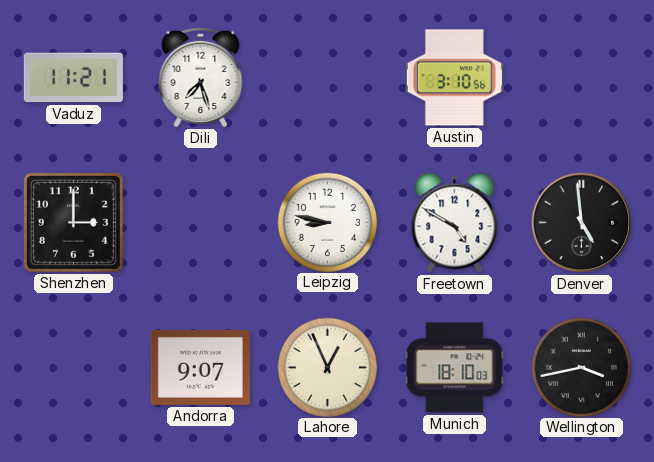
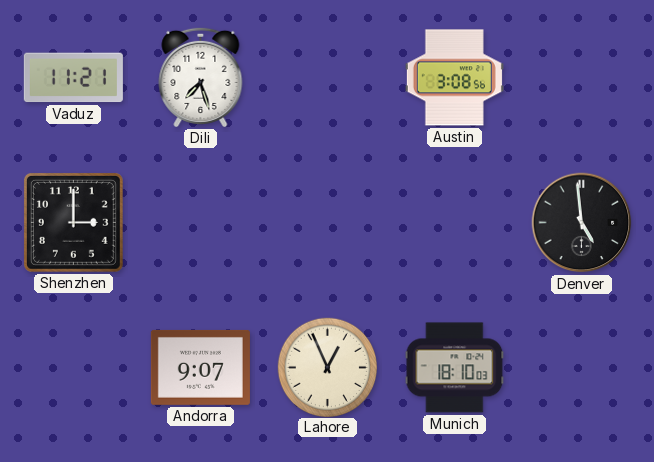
Austin: 3:10 -> 3:08 (454, 78)
Leipzig: 8:47 -> none (327, 222)
Freetown: 4:50 -> none (455, 223)
Wellington: 3:43 -> none (581, 367)
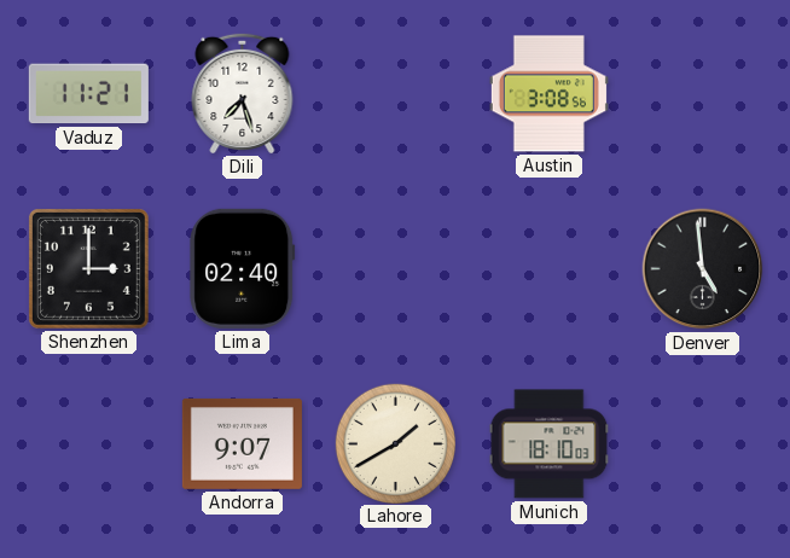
Lima: none -> 02:40 (243, 268)
Lahore: 12:56 -> 1:40 (395, 443)
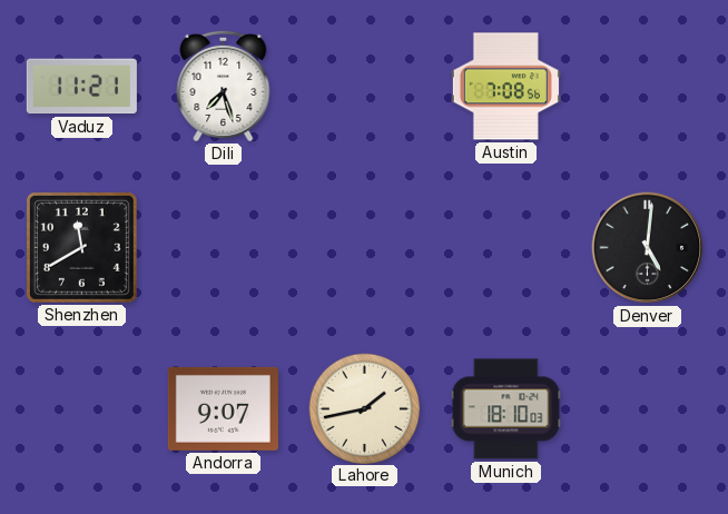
Austin: 3:08 -> 7:08 (505, 87)
Shenzhen: 3:00 -> 11:40 (81, 247)
Lima: 02:40 -> none (243, 268)
Denver: 4:59 -> 5:01 (648, 248)
Lahore: 1:40 -> 1:43 (364, 408)
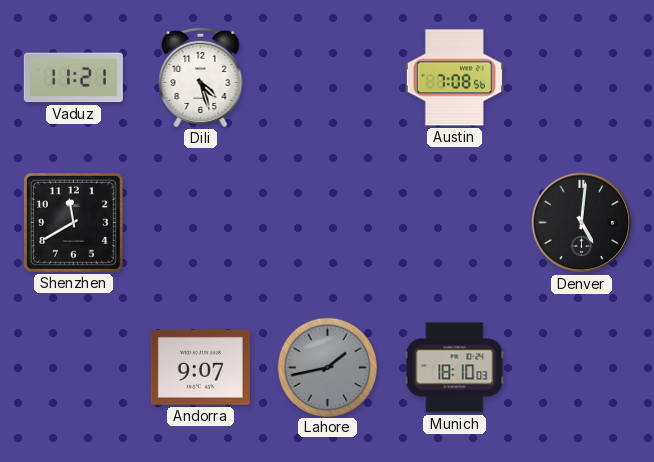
Dili: 7:27 -> 4:27 (201, 77)
Lahore dial: cream -> grey (327, 367)
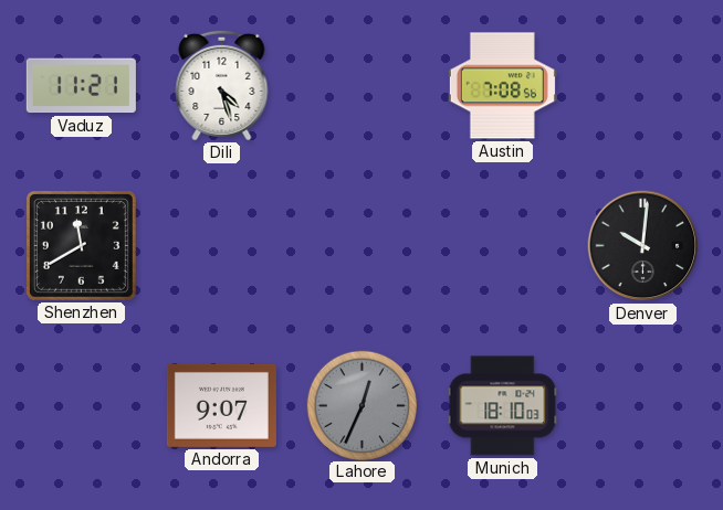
Denver: 5:01 -> 10:01 (643, 246)
Lahore: 1:43 -> 12:34 (361, 405)
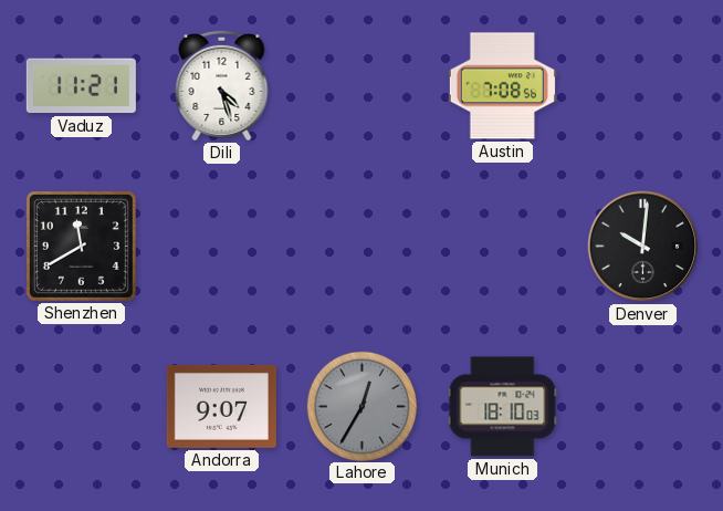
Lahore: 12:34 -> 12:35 (361, 406)
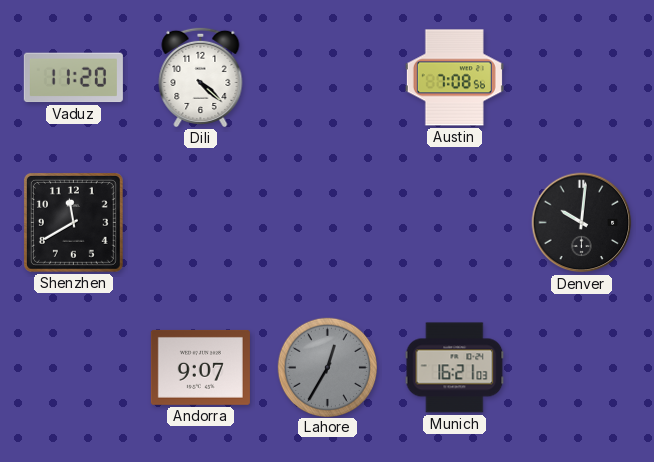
Vaduz: 11:21 -> 11:20 (73, 78)
Dili: 4:27 -> 4:22 (201, 77)
Munich: 18:10 -> 16:21 (455, 368)
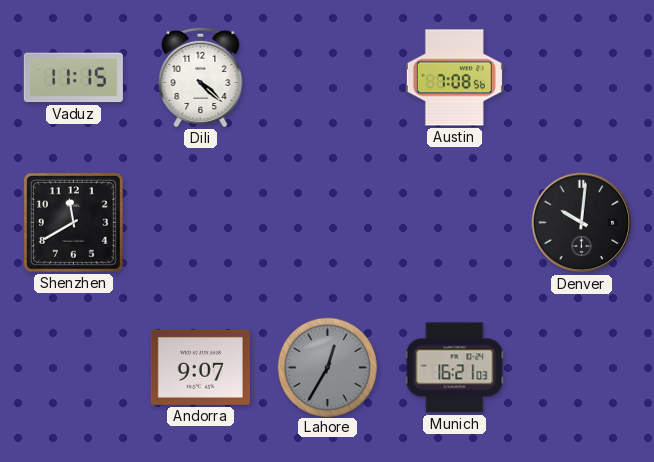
Vaduz: 11:20 -> 11:15 (73, 78)
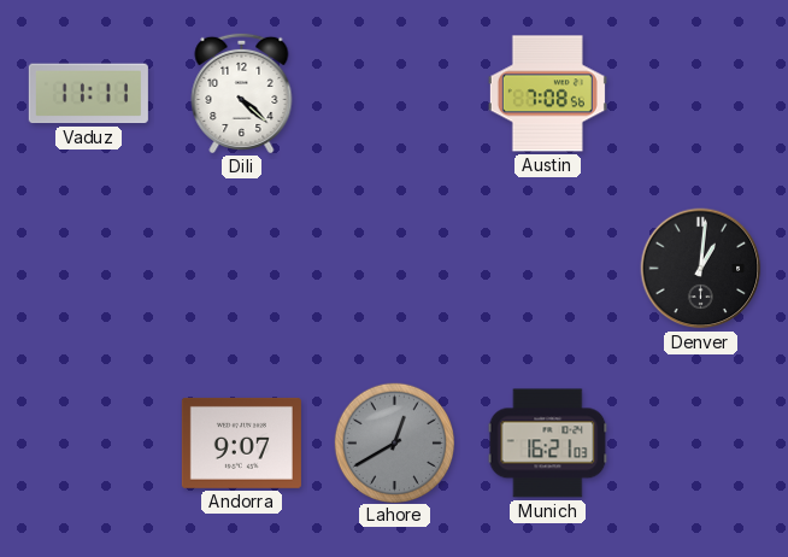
Vaduz: 11:15 -> 11:11 (88, 94)
Shenzhen: 11:40 -> none (73, 222)
Denver: 10:01 -> 1:01 (701, 269)
Lahore: 12:35 -> 12:40 (394, 442)
